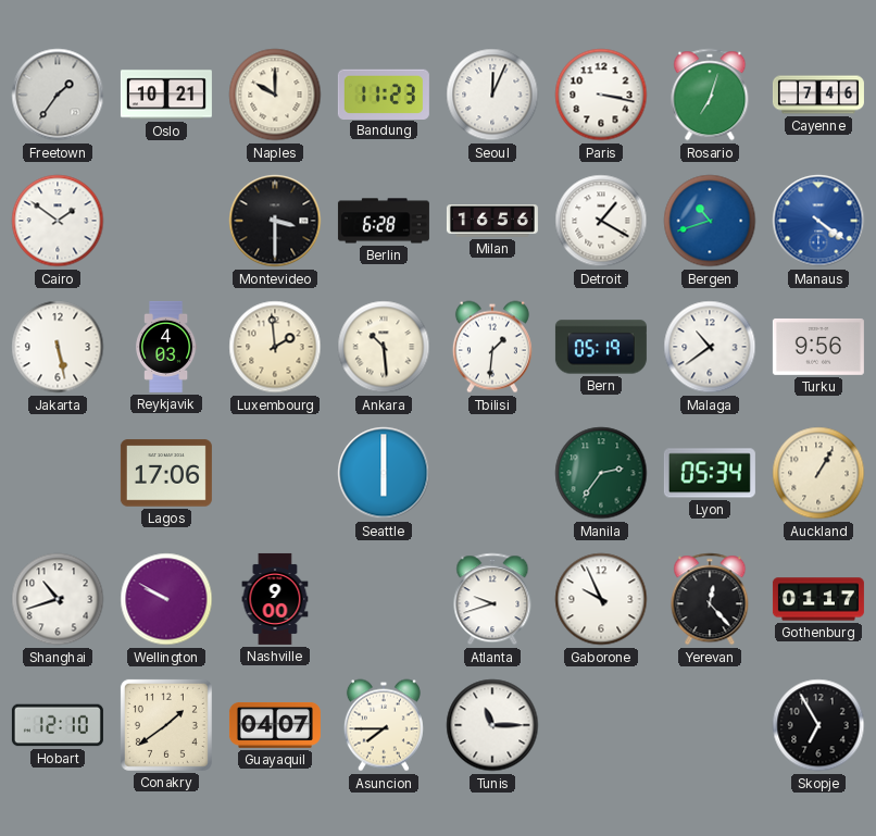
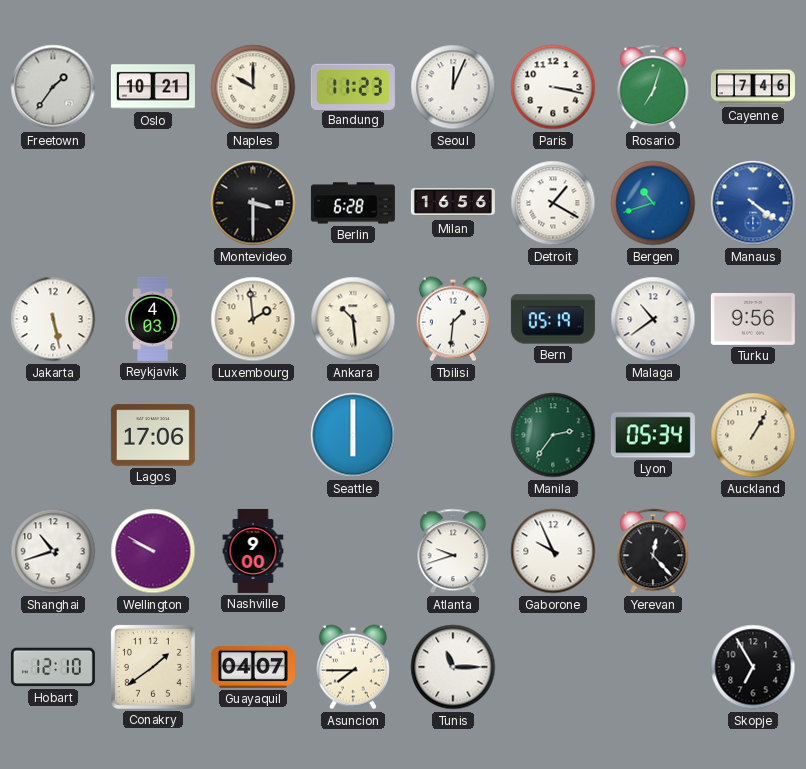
Cairo: 1:51 -> none (58, 221)
Gothenburg: 01:17 -> none (818, 599)
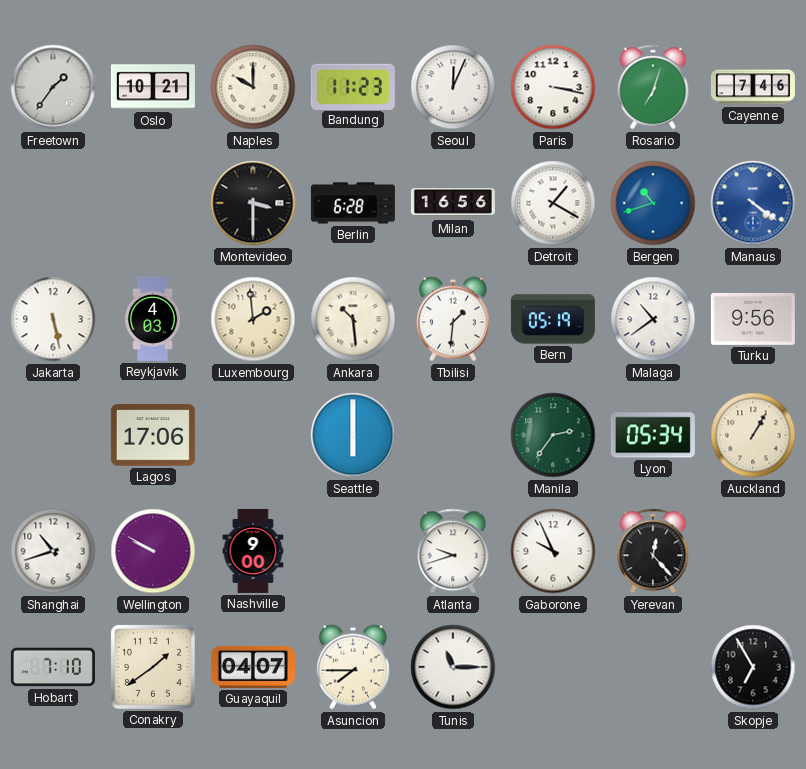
Hobart: 12:10 -> 7:10 (53, 667)
